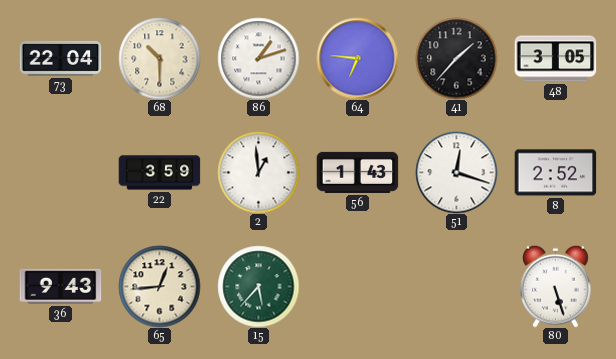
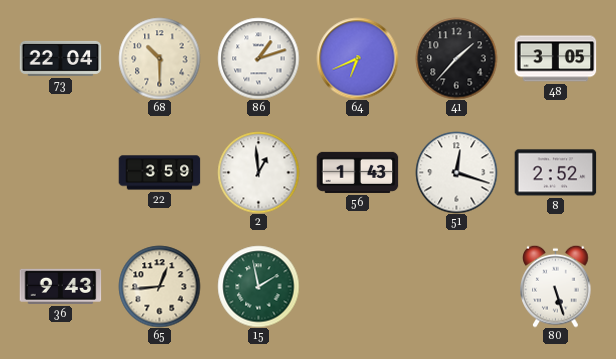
64: 6:46 -> 6:41 (357, 58)
15: 5:37 -> 1:58 (258, 286)
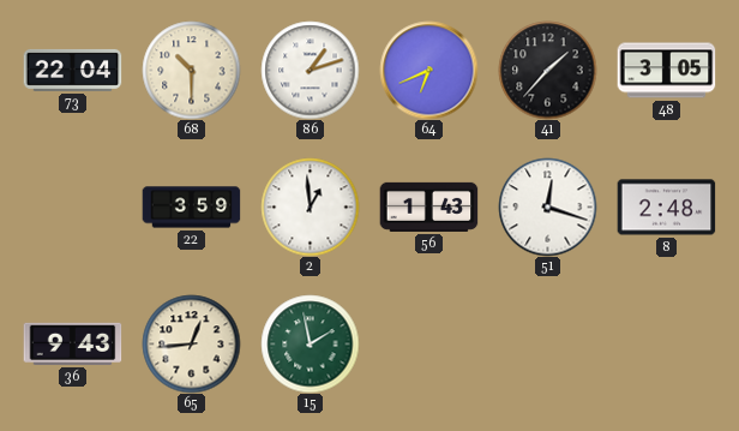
8: 2:52 -> 2:48 (666, 208)
80: 5:27 -> none (556, 286)
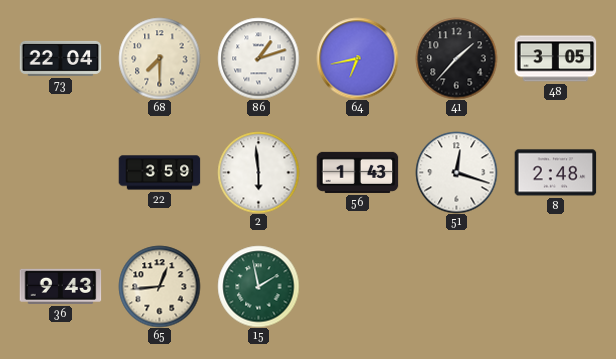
68: 10:30 -> 7:30 (159, 58)
64: 6:41 -> 6:43 (357, 58)
2: 12:59 -> 5:59 (258, 172)
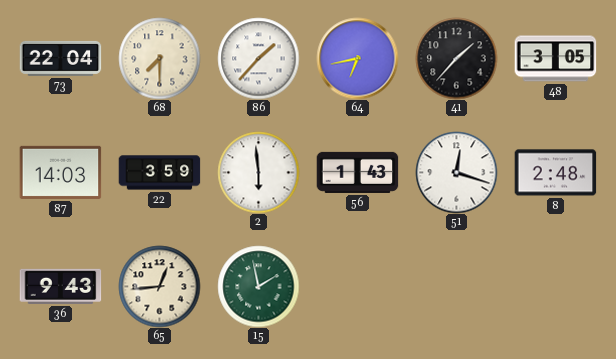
86: 1:12 -> 1:37 (258, 58)
87: none -> 14:03 (60, 172)
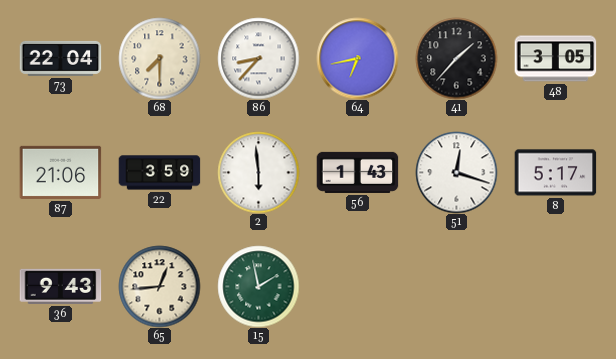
86: 1:37 -> 8:37 (258, 58)
87: 14:03 -> 21:06 (60, 172)
8: 2:48 -> 5:17 (555, 173)
